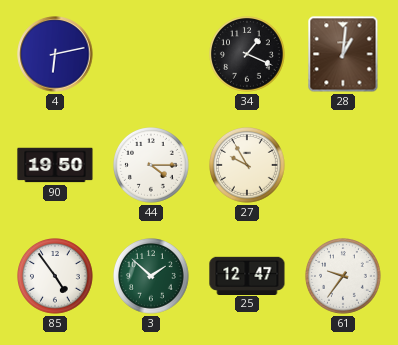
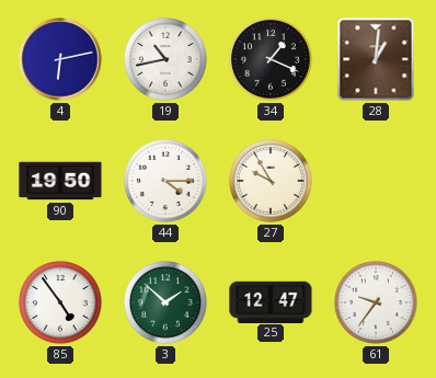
19: none -> 10:43 (167, 60)
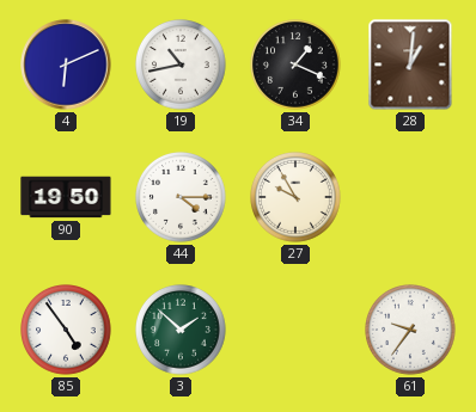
4: 6:13 -> 6:11 (66, 64)
25: 12:47 -> none (271, 301)
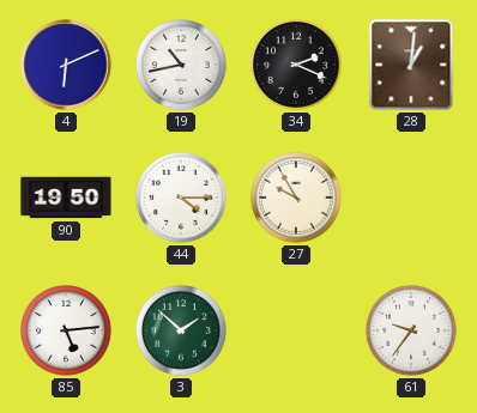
34: 1:19 -> 2:19 (297, 66)
85: 4:54 -> 5:14 (67, 332)
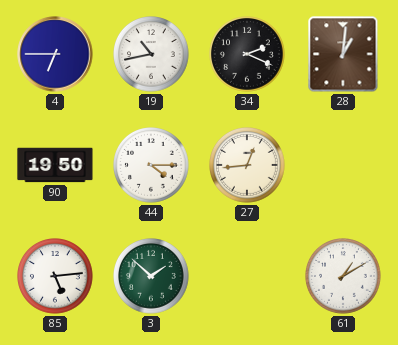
4: 6:11 -> 6:45 (55, 54)
27: 9:55 -> 12:44 (248, 166)
61: 9:36 -> 1:10 (344, 277)
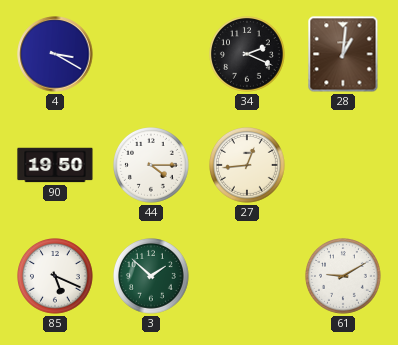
4: 6:45 -> 3:20 (55, 54)
19: 10:43 -> none (152, 55)
85: 5:14 -> 5:19 (56, 277)
61: 1:10 -> 9:10 (344, 277)
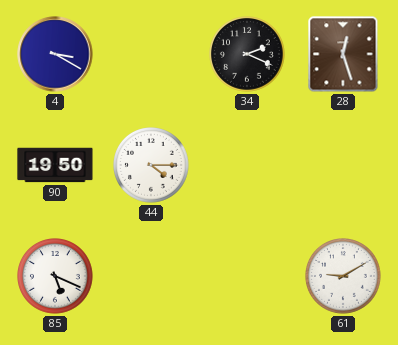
28: 1:01 -> 12:27 (343, 54)
27: 12:44 -> none (248, 166)
3: 1:52 -> none (152, 277)
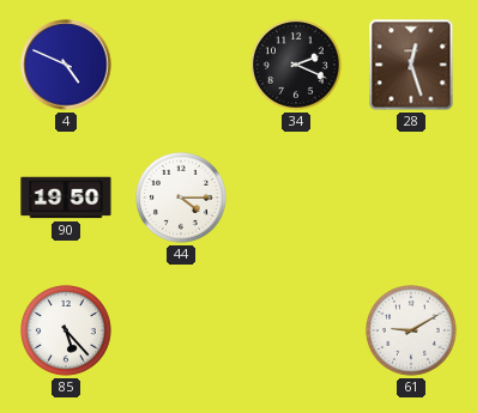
4: 3:20 -> 4:49 (66, 65)
85: 5:19 -> 5:23 (67, 332)
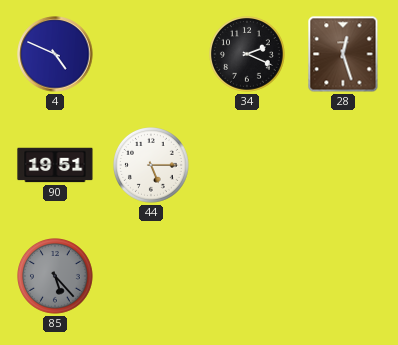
90: 19:50 -> 19:51 (55, 165)
44: 4:15 -> 5:15 (152, 166)
85 dial: white -> grey (56, 277)
61: 9:10 -> none (412, 332)
